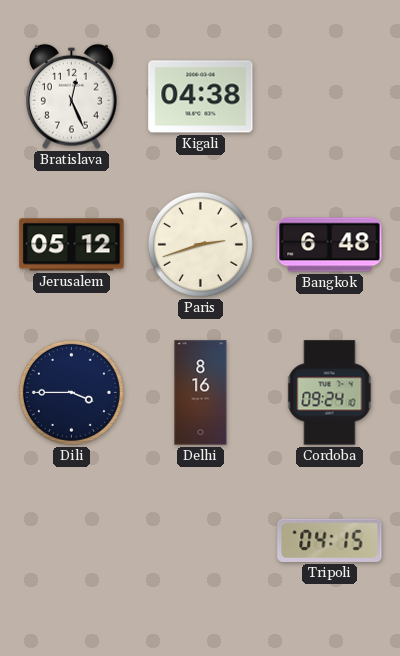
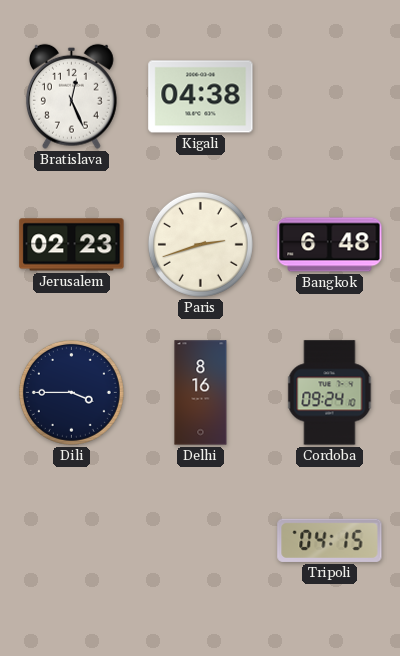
Jerusalem: 05:12 -> 02:23 (72, 245)
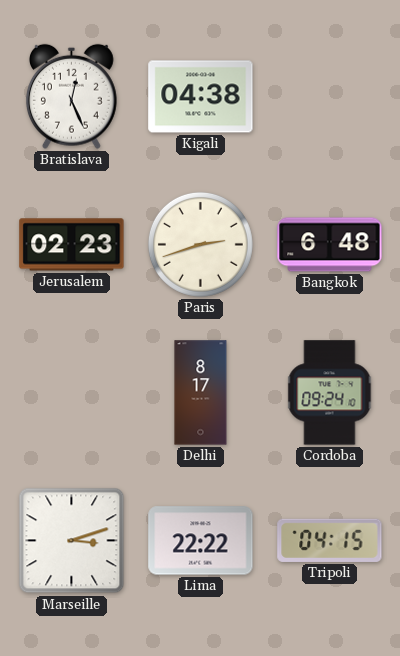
Dili: 3:45 -> none (71, 392)
Delhi: 8:16 -> 8:17 (201, 393)
Marseille: none -> 3:12 (72, 541)
Lima: none -> 22:22 (201, 541)
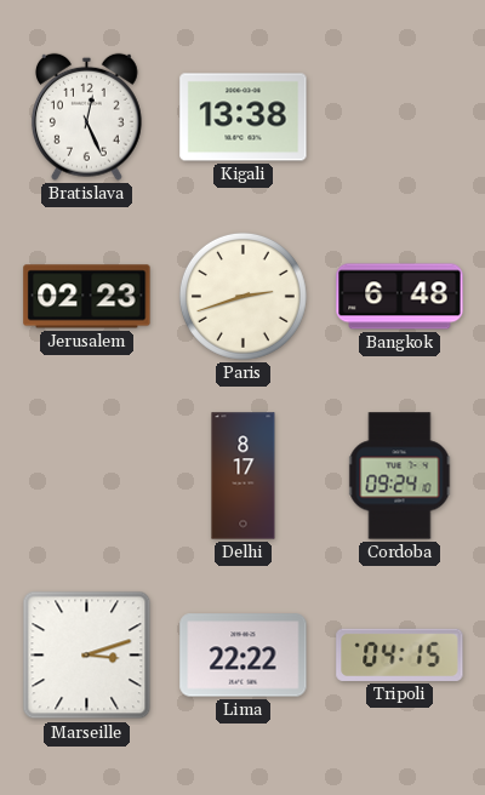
Kigali: 04:38 -> 13:38 (244, 118)
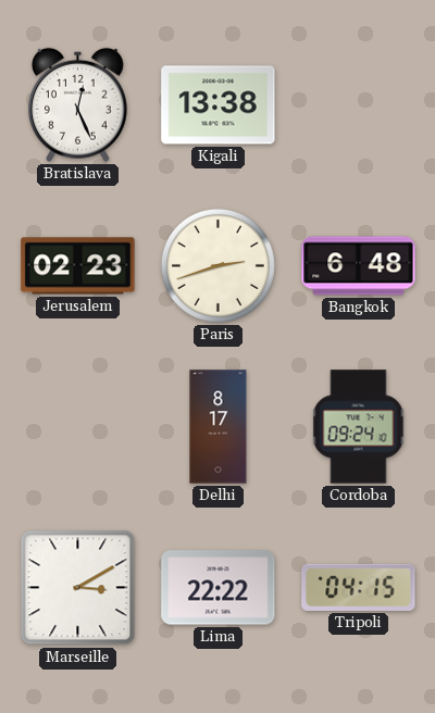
Marseille: 3:12 -> 3:10 (78, 588)
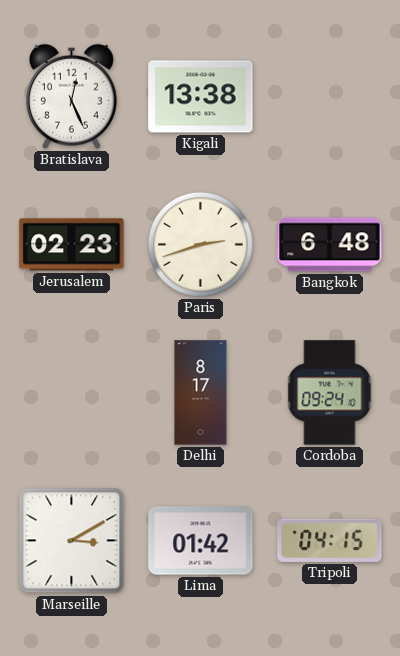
Lima: 22:22 -> 01:42 (201, 541)
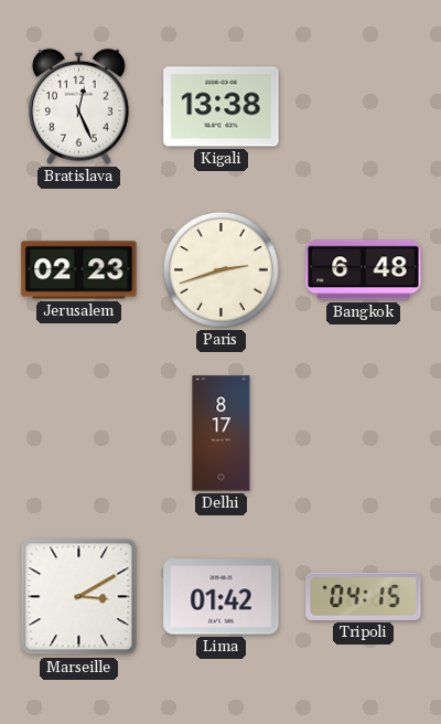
Cordoba: 09:24 -> none (330, 393)
